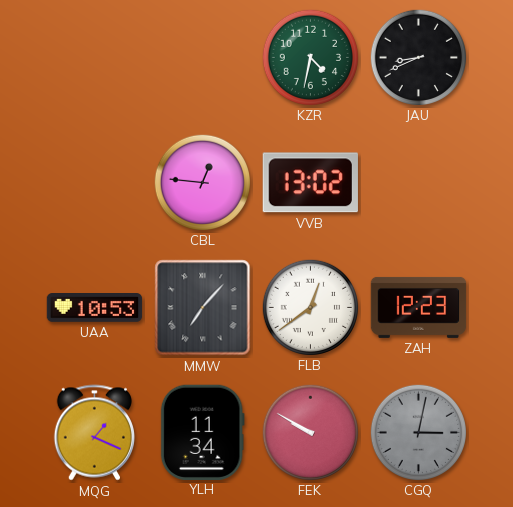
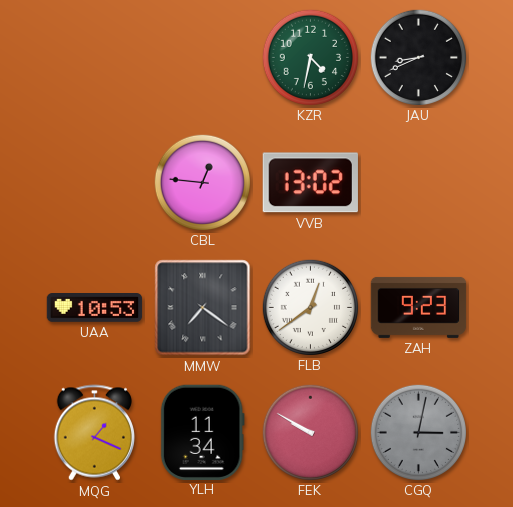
MMW: 7:07 -> 7:21 (203, 308)
ZAH: 12:23 -> 9:23 (419, 307)
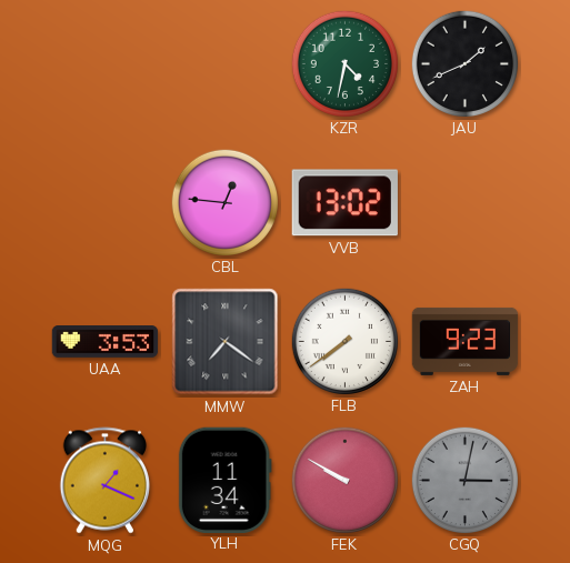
JAU: 8:41 -> 1:41 (464, 63)
UAA: 10:53 -> 3:53 (106, 342)
FLB: 12:39 -> 7:39 (344, 341)
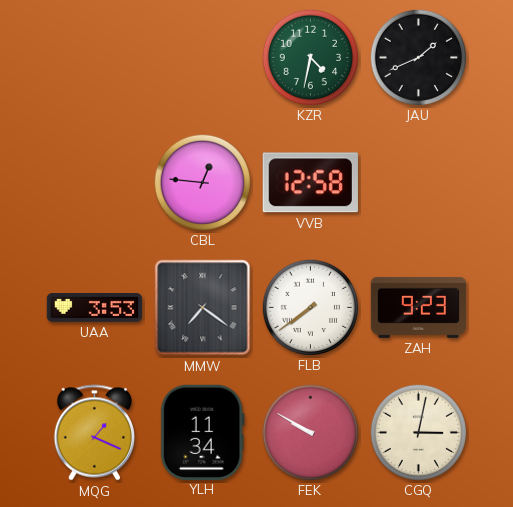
VVB: 13:02 -> 12:58 (310, 183)
CGQ dial: grey -> cream (418, 432)
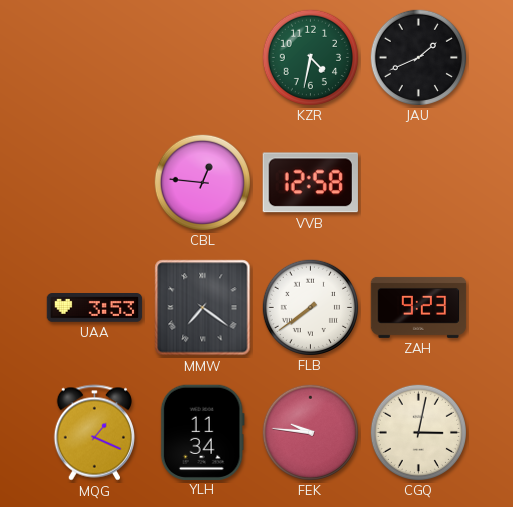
FEK: 9:50 -> 9:46 (310, 432)
